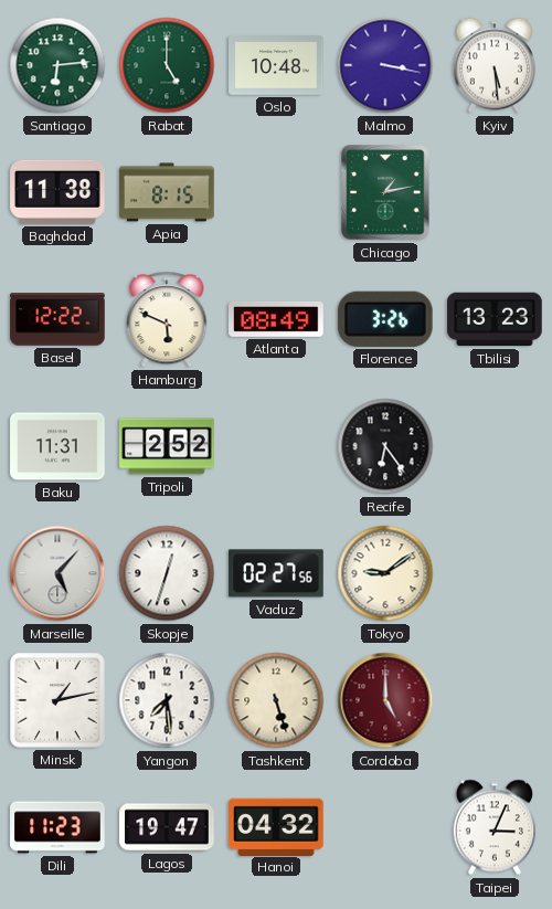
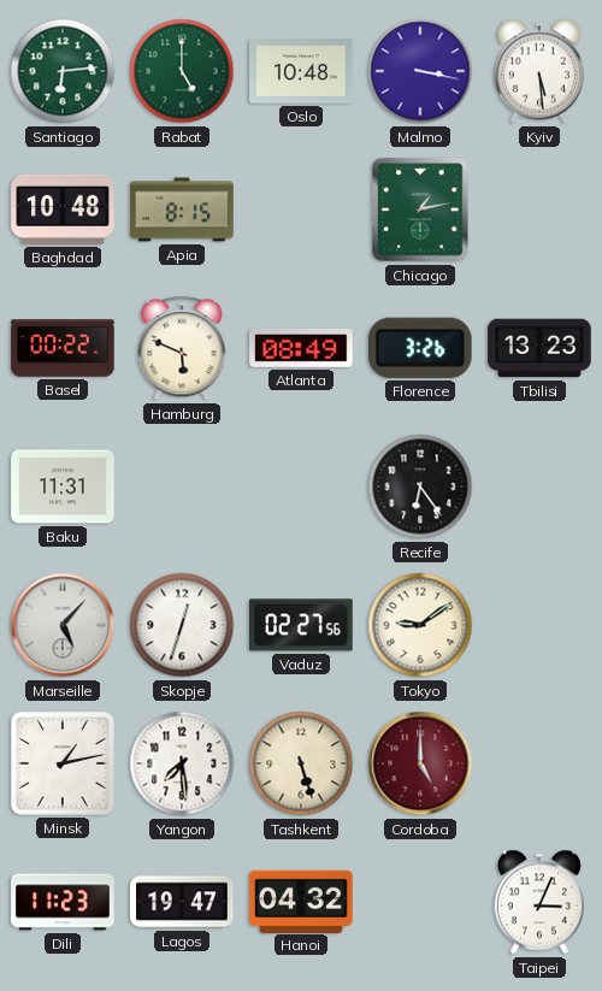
Baghdad: 11:38 -> 10:48 (63, 210)
Basel: 12:22 -> 00:22 (63, 348)
Tripoli: 2:52 -> none (167, 446)
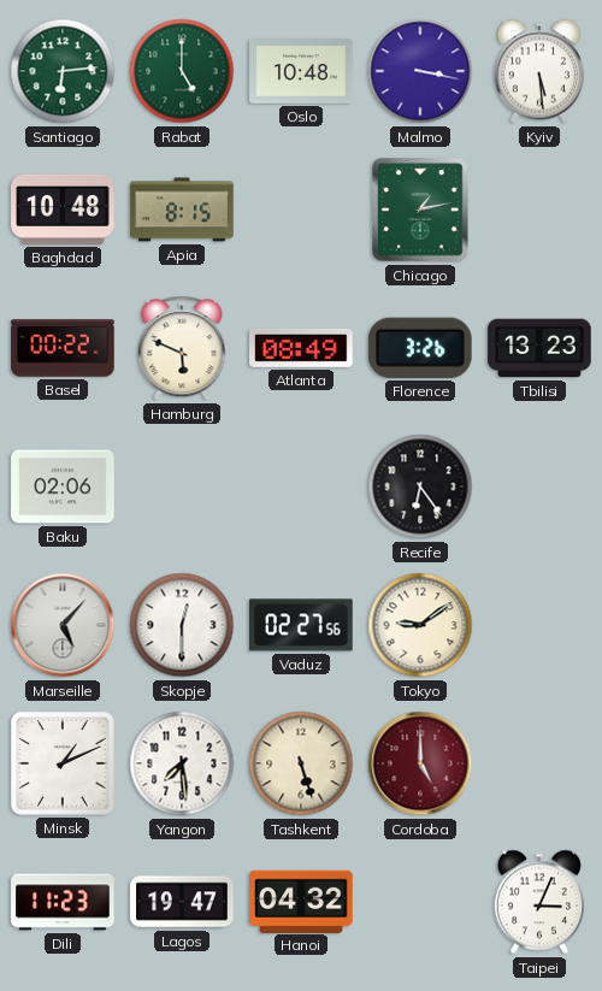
Baku: 11:31 -> 02:06 (63, 486)
Skopje: 12:33 -> 12:30 (182, 625)
Minsk: 1:13 -> 1:11 (64, 765)
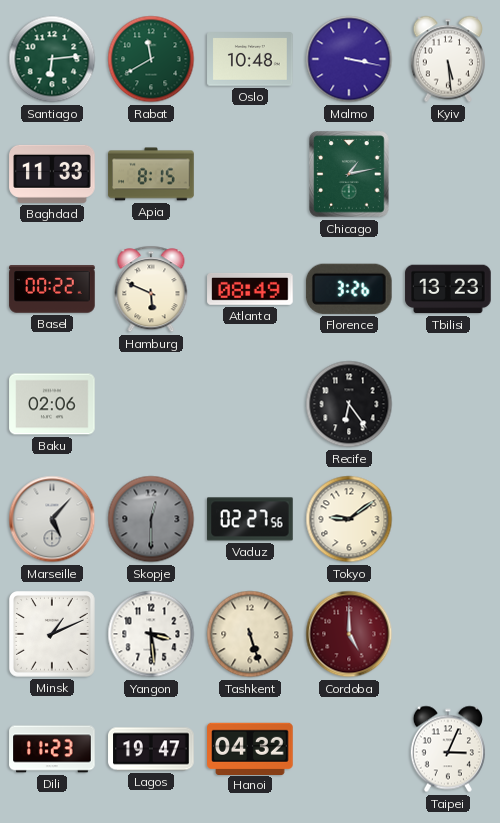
Rabat: 5:00 -> 11:40 (151, 59)
Baghdad: 10:48 -> 11:33 (52, 174)
Skopje dial: white -> grey (151, 519)
Yangon: 7:29 -> 3:29 (151, 634)
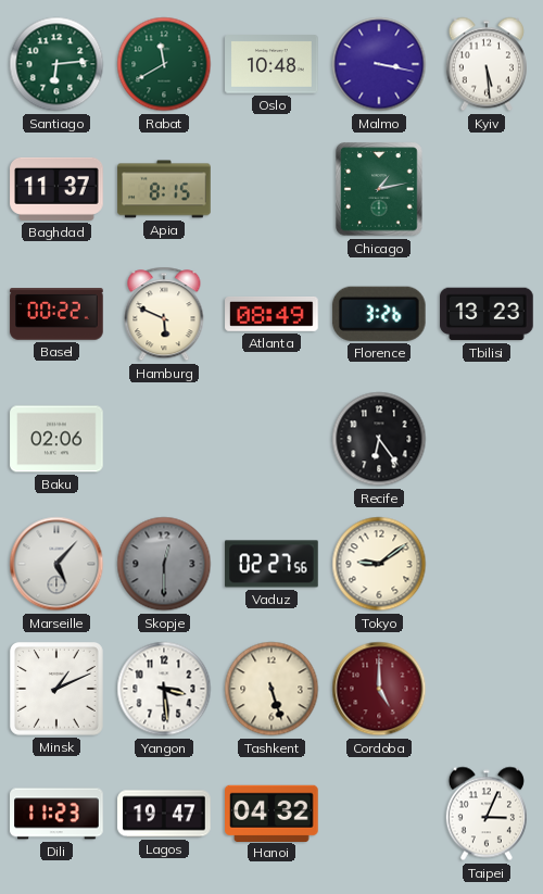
Baghdad: 11:33 -> 11:37 (56, 189)
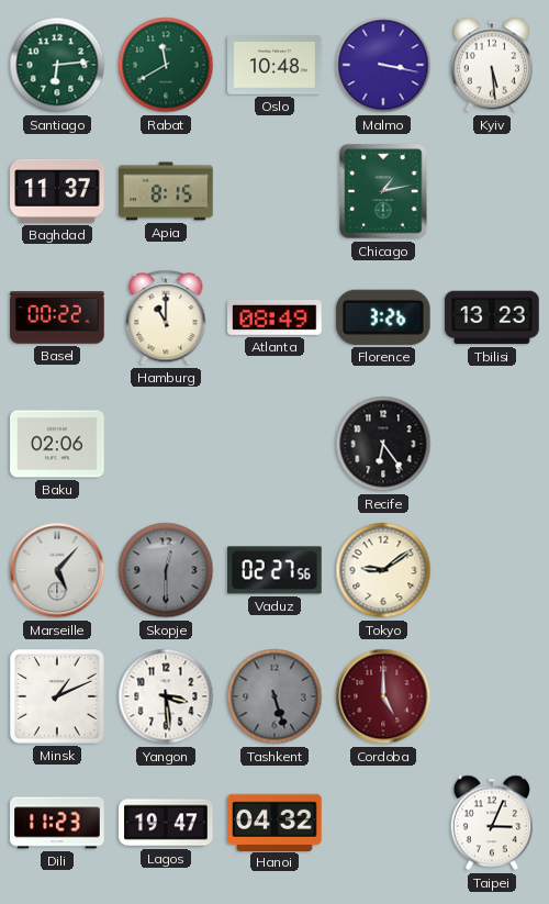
Hamburg: 5:49 -> 11:00 (166, 317)
Tashkent dial: cream -> grey (274, 696)
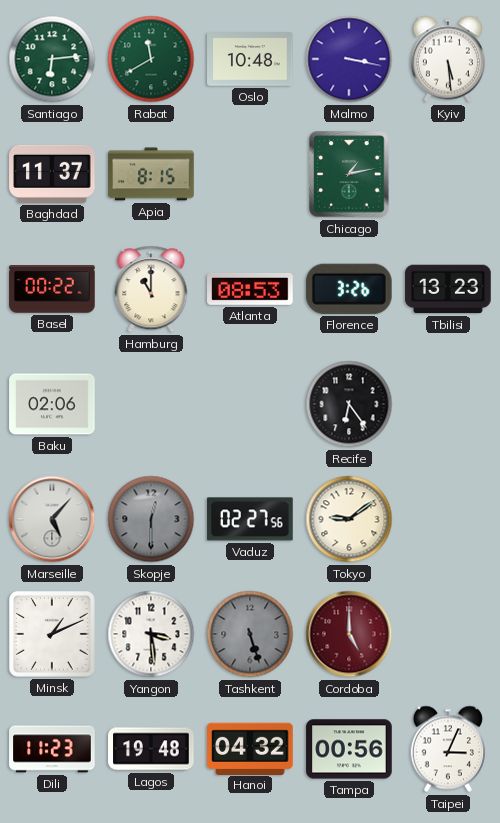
Atlanta: 08:49 -> 08:53 (250, 289)
Lagos: 19:47 -> 19:48 (151, 749)
Tampa: none -> 00:56 (349, 749)
